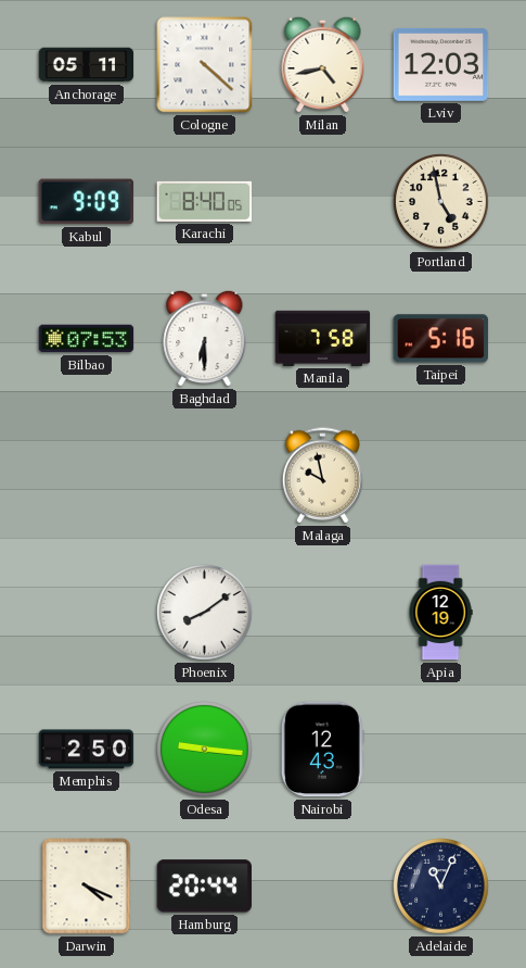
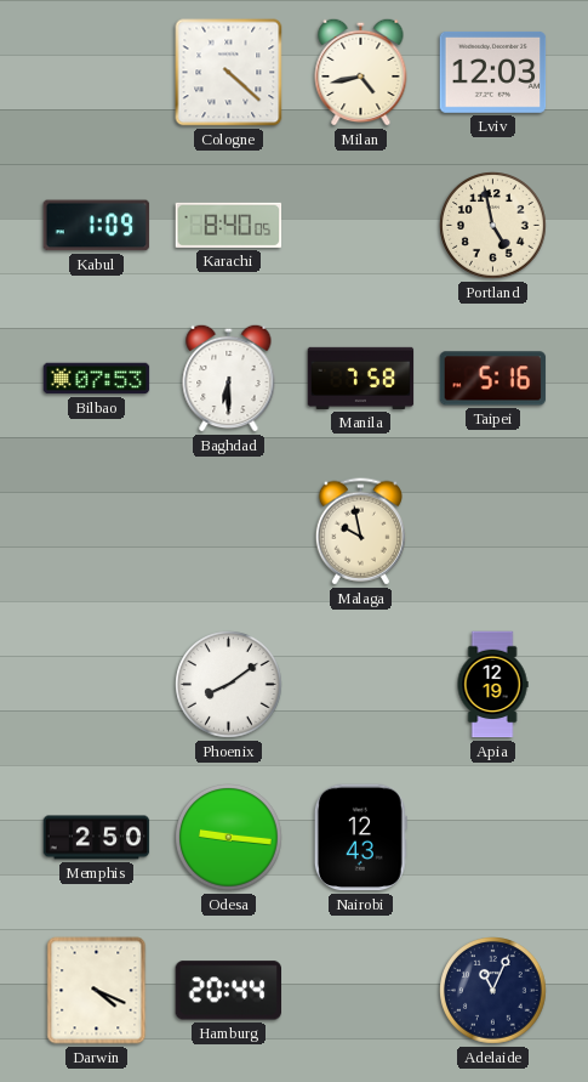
Anchorage: 05:11 -> none (87, 65)
Kabul: 9:09 -> 1:09 (97, 226)
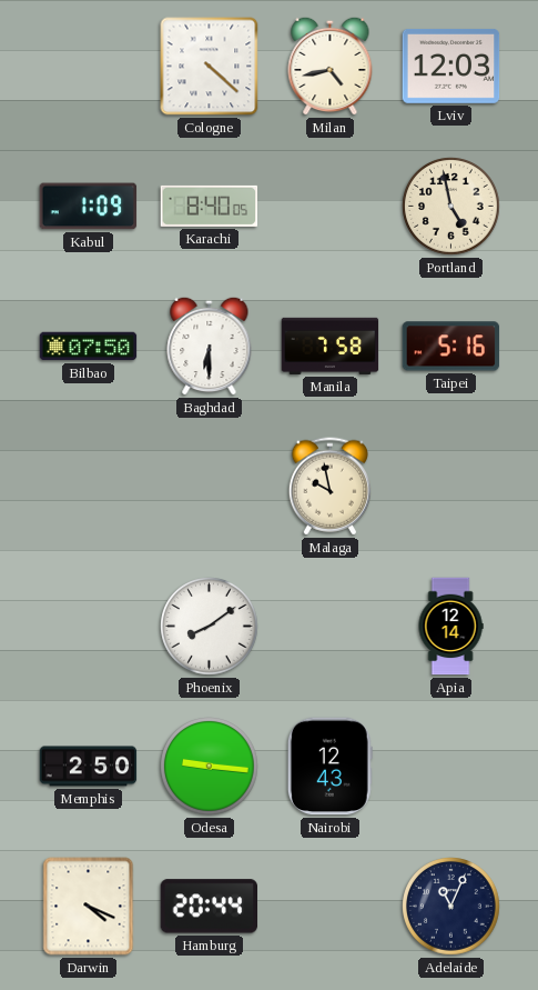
Bilbao: 07:53 -> 07:50 (89, 347)
Apia: 12:19 -> 12:14 (450, 627)
